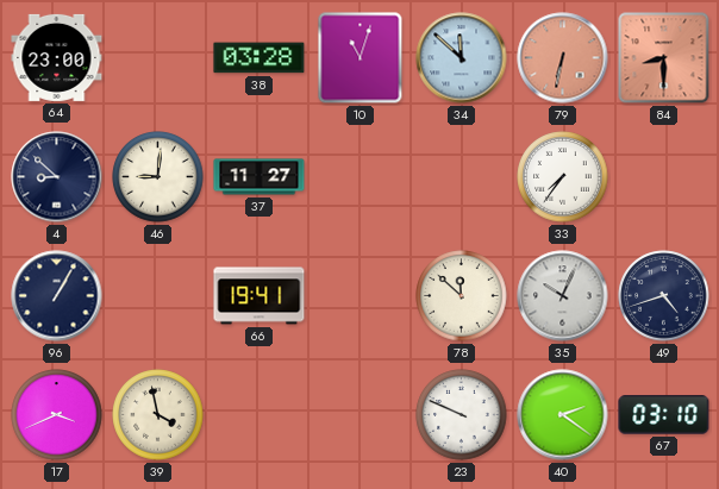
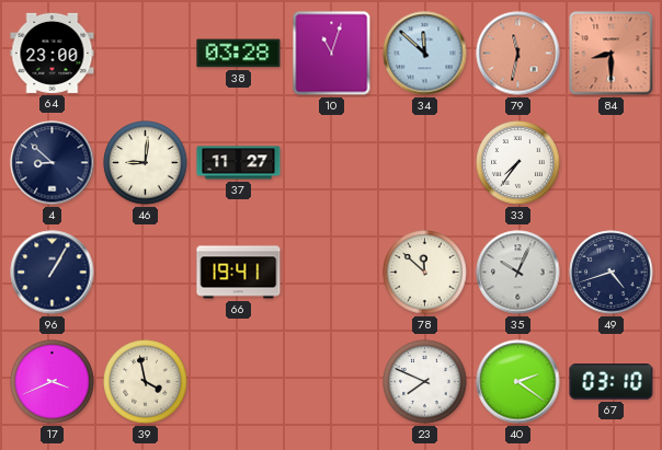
79: 6:32 -> 11:32 (518, 54)
23: 9:49 -> 7:49 (425, 382)
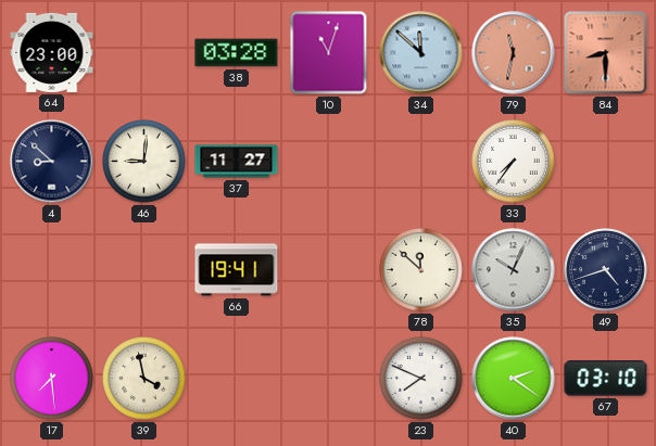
96: 1:05 -> none (53, 273)
17: 3:41 -> 7:29 (52, 379)
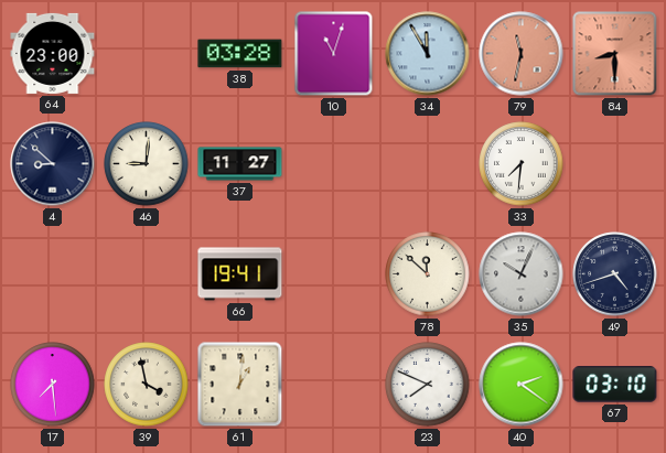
34: 11:52 -> 11:55 (428, 54)
33: 7:36 -> 7:31 (522, 164)
61: none -> 1:01 (240, 385)
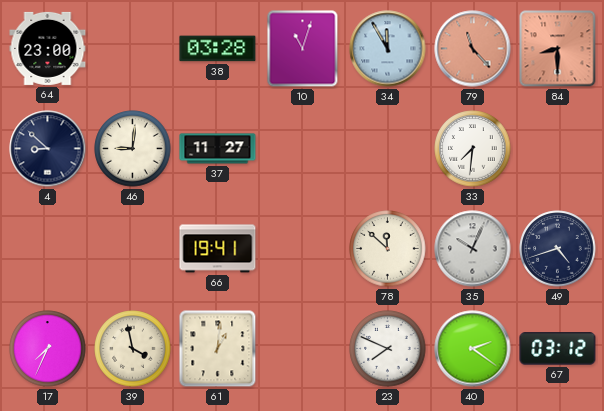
79: 11:32 -> 11:23 (473, 49)
17: 7:29 -> 7:34 (48, 349)
67: 03:10 -> 03:12 (558, 349)
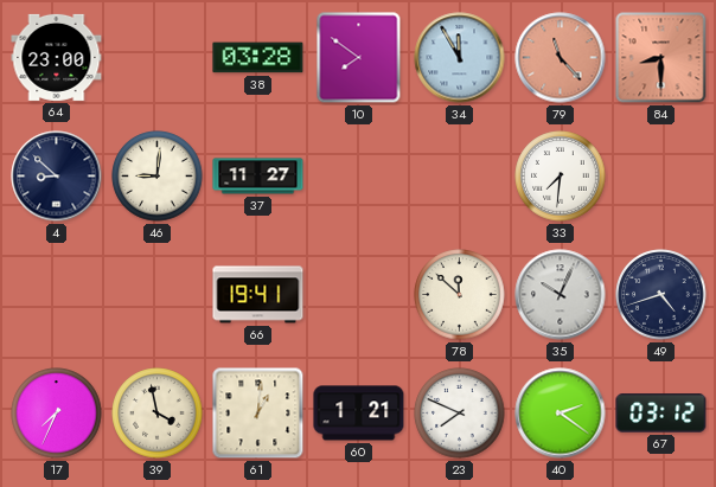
10: 11:03 -> 7:51 (359, 58)
60: none -> 1:21 (359, 414)
